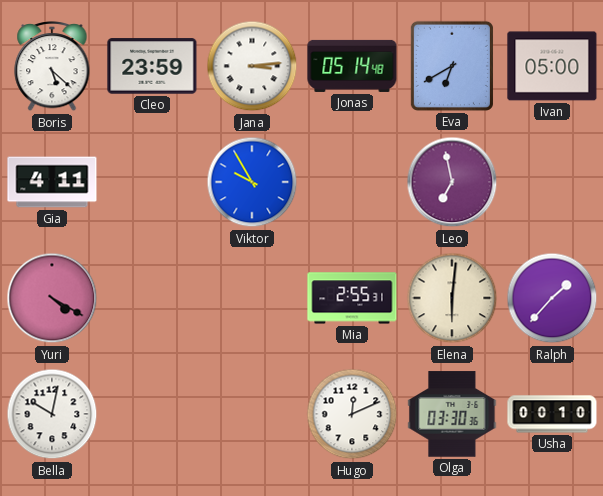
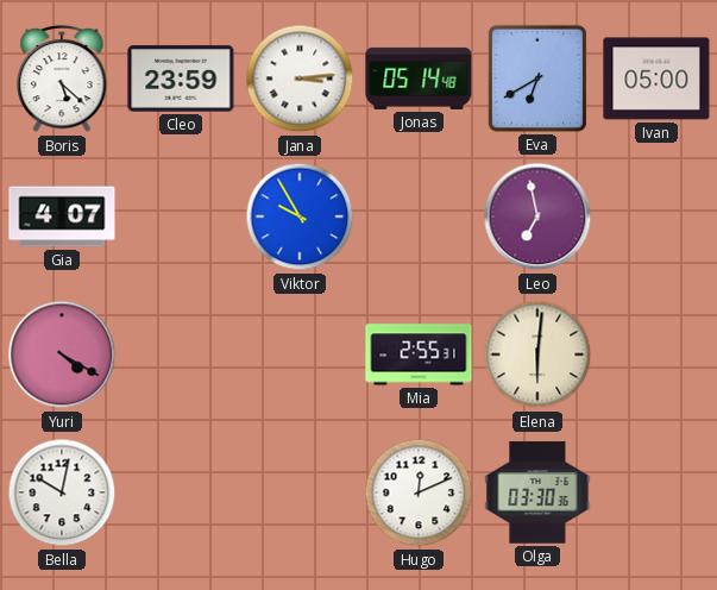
Gia: 4:11 -> 4:07 (62, 216)
Ralph: 1:37 -> none (552, 298)
Usha: 00:10 -> none (552, 414)
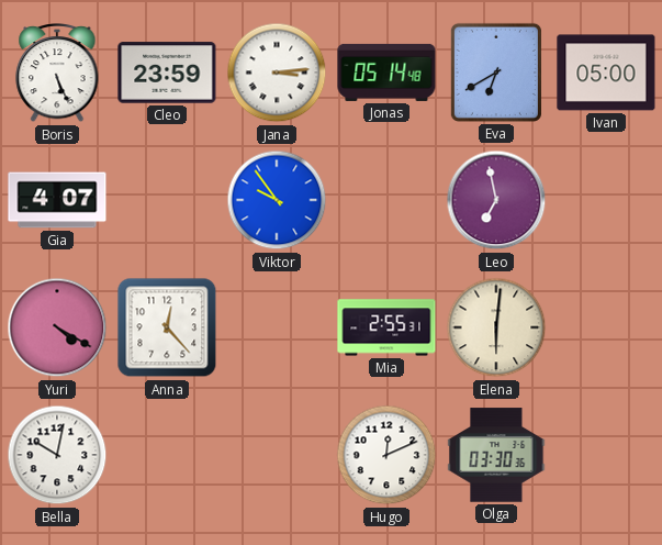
Boris: 5:22 -> 5:26 (57, 74)
Viktor: 9:55 -> 9:54 (277, 200)
Anna: none -> 12:23 (167, 327)
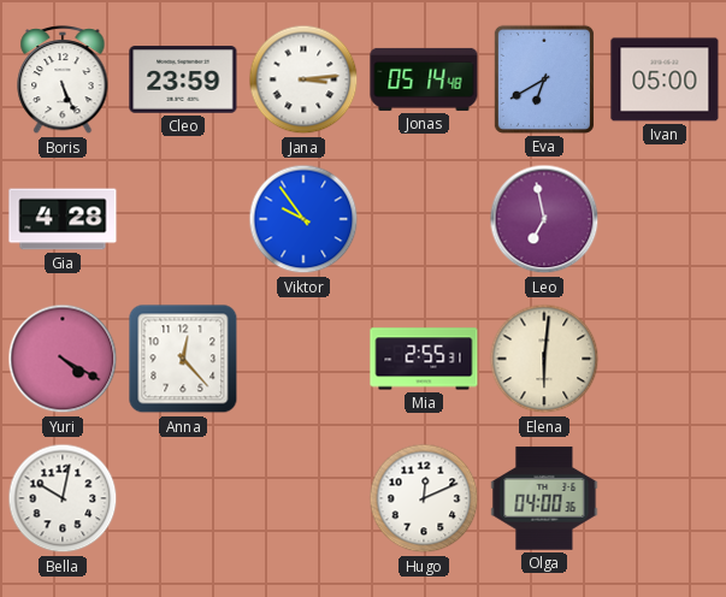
Gia: 4:07 -> 4:28 (63, 219)
Olga: 03:30 -> 04:00 (544, 498)
